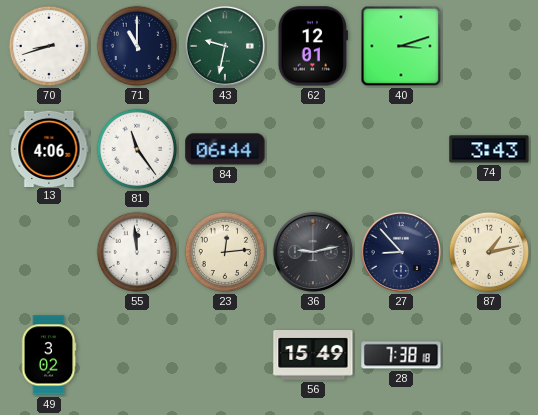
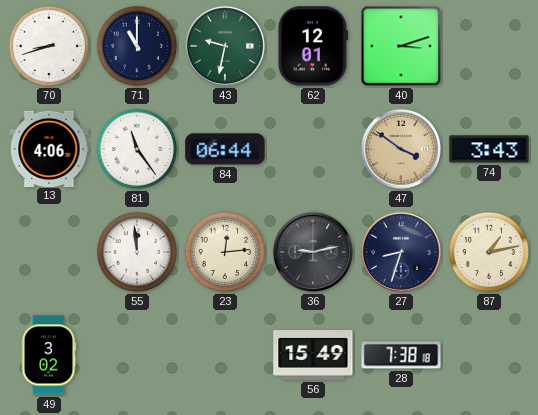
47: none -> 3:51 (401, 149)
27: 8:53 -> 8:33 (401, 252)
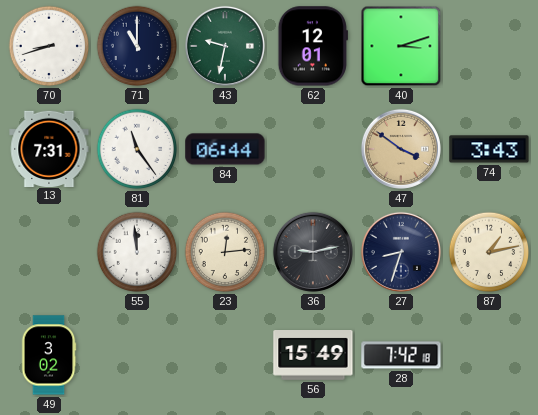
13: 4:06 -> 7:31 (49, 148)
28: 7:38 -> 7:42 (401, 355)
